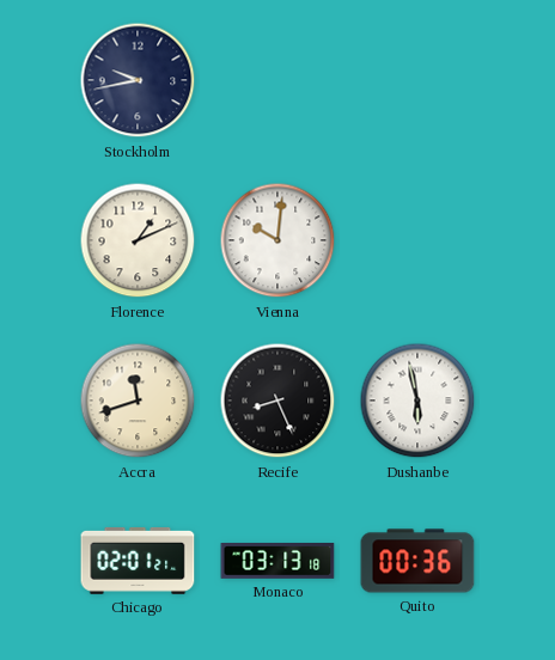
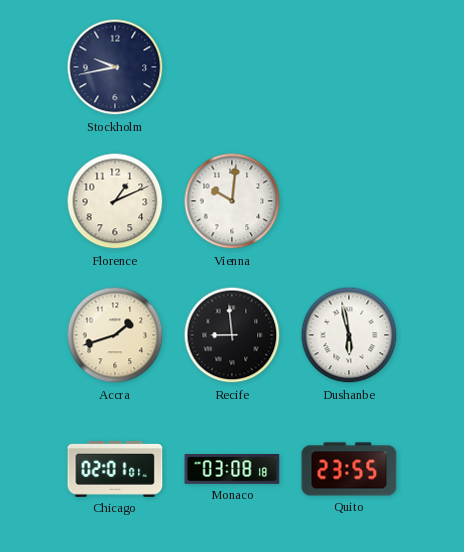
Accra: 11:42 -> 1:42 (115, 335)
Recife: 8:26 -> 8:59 (232, 335)
Chicago: 02:01:21 -> 02:01:01 (115, 469)
Monaco: 03:13 -> 03:08 (232, 470)
Quito: 00:36 -> 23:55 (349, 469)
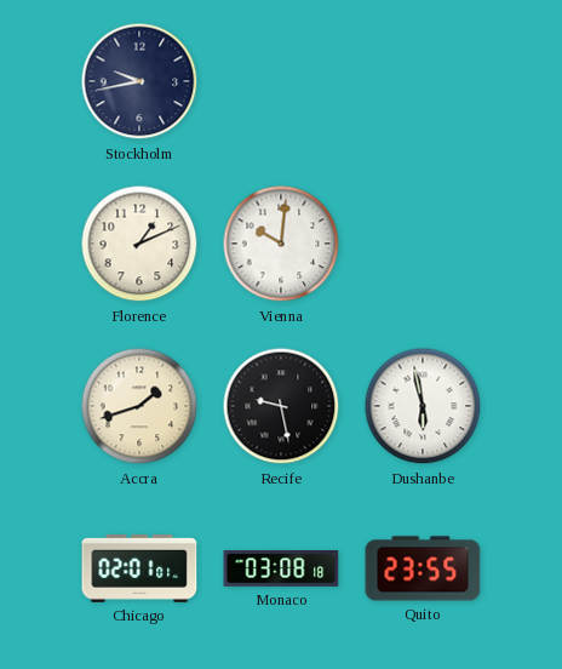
Recife: 8:59 -> 9:28 (281, 406)
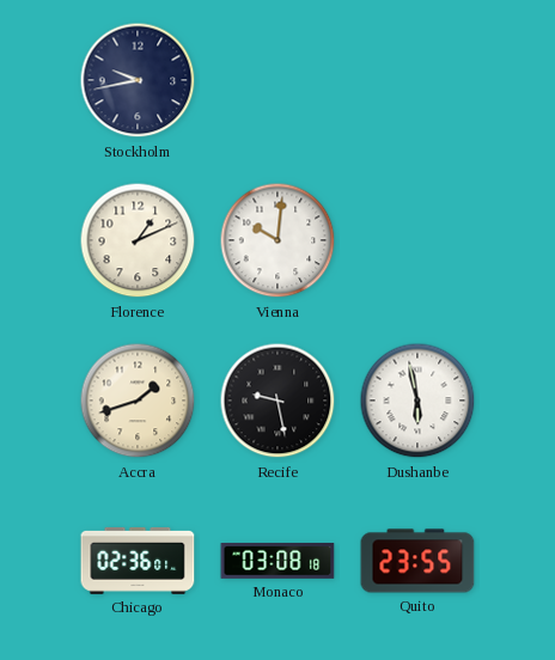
Chicago: 02:01 -> 02:36 (138, 561)
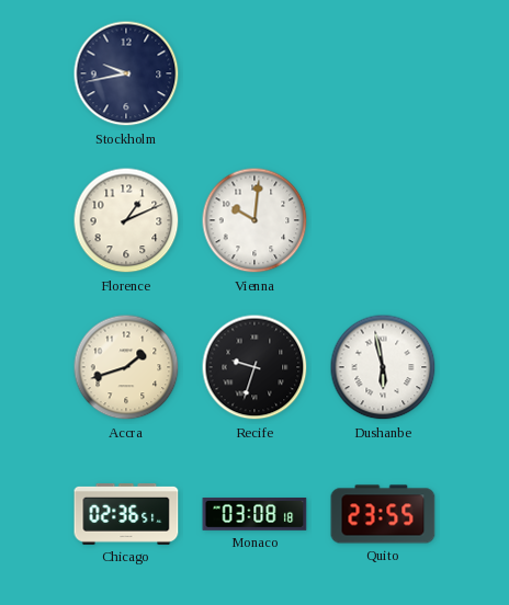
Recife: 9:28 -> 9:33 (255, 367)
Chicago: 02:36:01 -> 02:36:51 (126, 514)
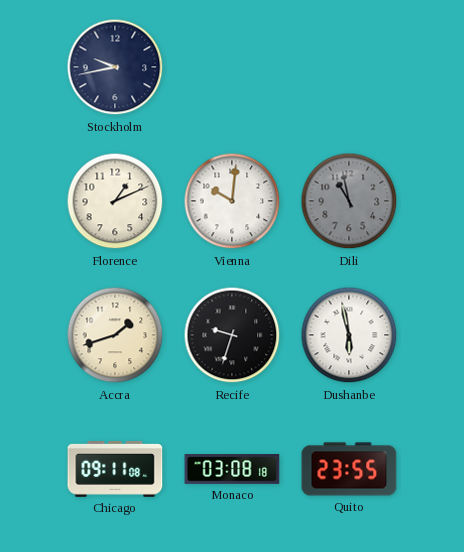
Dili: none -> 10:58 (349, 201)
Chicago: 02:36 -> 09:11 (115, 469)
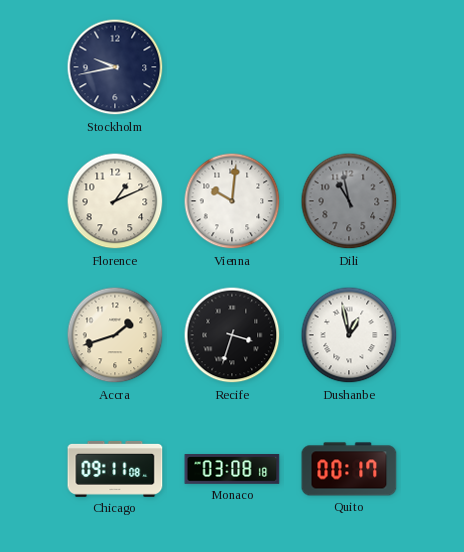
Recife: 9:33 -> 3:33 (232, 335)
Dushanbe: 5:58 -> 12:58 (349, 335)
Quito: 23:55 -> 00:17 (349, 469)
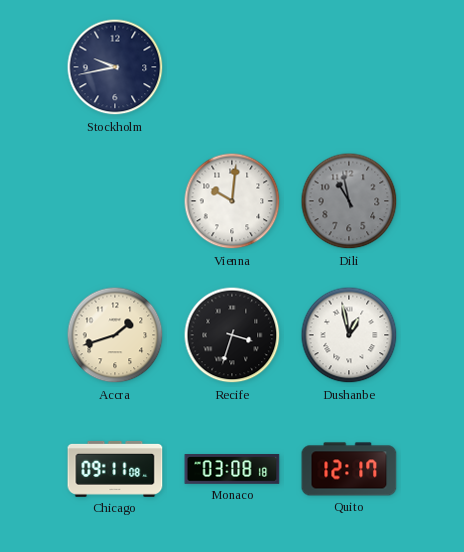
Florence: 1:11 -> none (115, 201)
Quito: 00:17 -> 12:17 (349, 469)
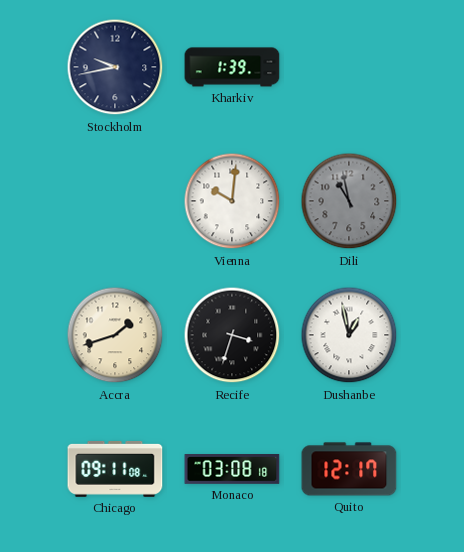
Kharkiv: none -> 1:39 (232, 67)
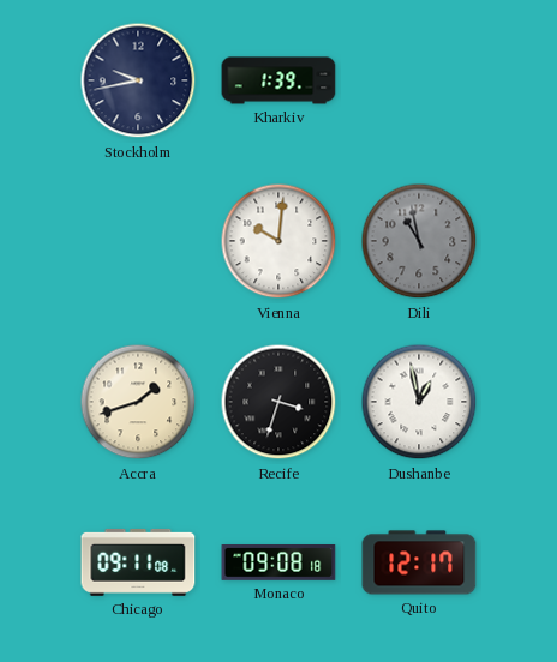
Monaco: 03:08 -> 09:08 (278, 564)
